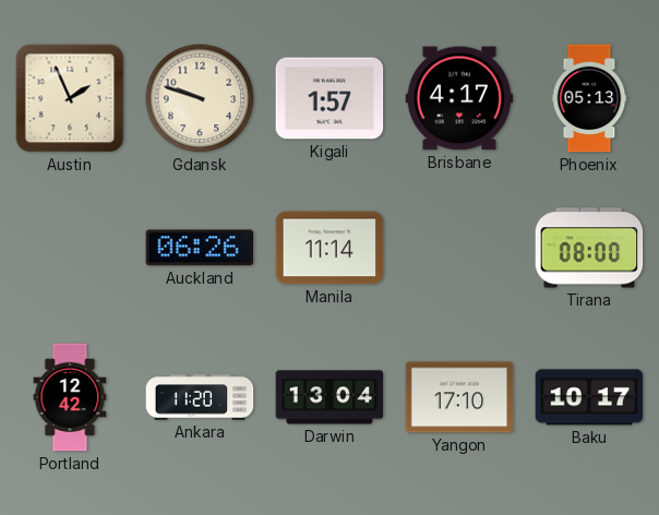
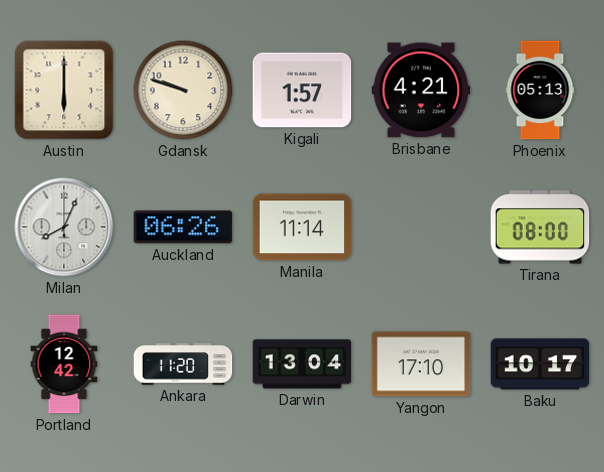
Austin: 1:56 -> 6:00 (64, 90)
Brisbane: 4:17 -> 4:21 (421, 90)
Milan: none -> 8:04 (64, 227)
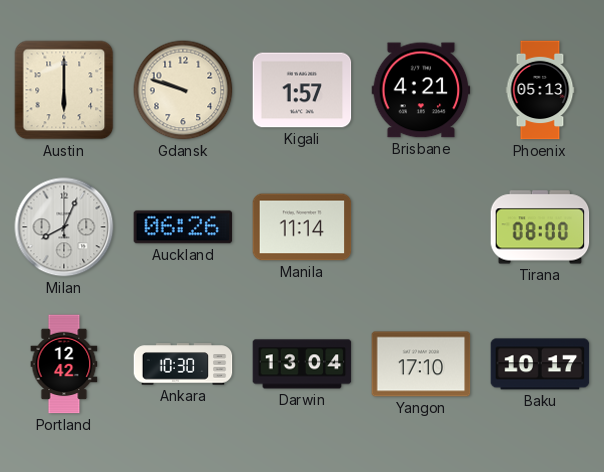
Ankara: 11:20 -> 10:30 (183, 364)
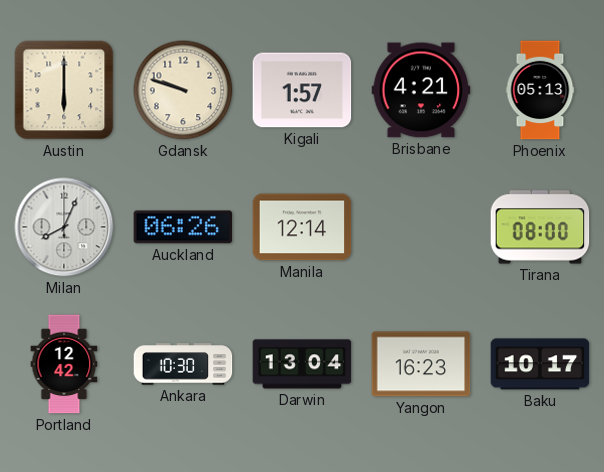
Manila: 11:14 -> 12:14 (302, 227)
Yangon: 17:10 -> 16:23 (421, 364)
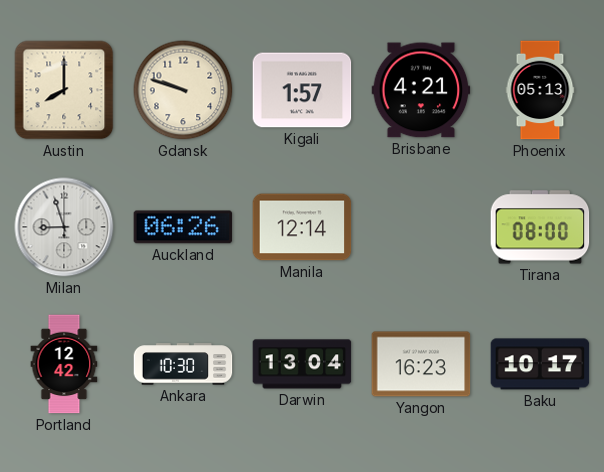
Austin: 6:00 -> 8:00 (64, 90)
Milan: 8:04 -> 8:57 (64, 227)
